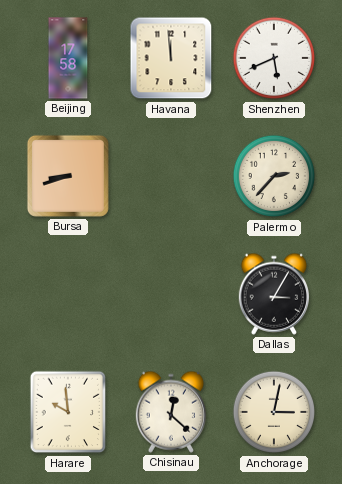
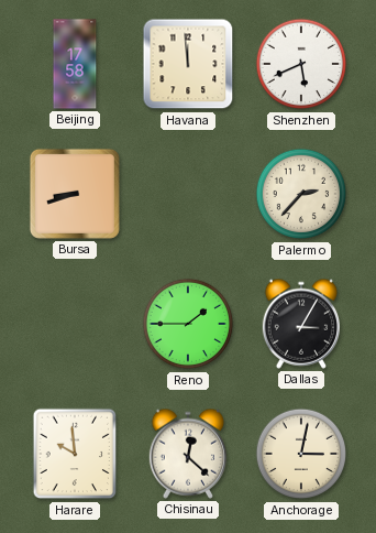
Reno: none -> 1:45 (188, 324)
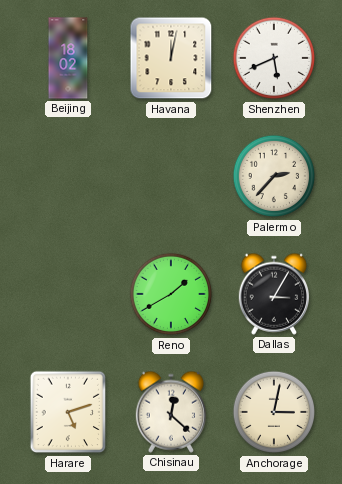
Beijing: 17:58 -> 18:02 (68, 58)
Havana: 11:59 -> 12:02 (171, 58)
Bursa: 8:42 -> none (75, 194)
Reno: 1:45 -> 1:40 (171, 294)
Harare: 9:59 -> 5:12 (68, 412)
